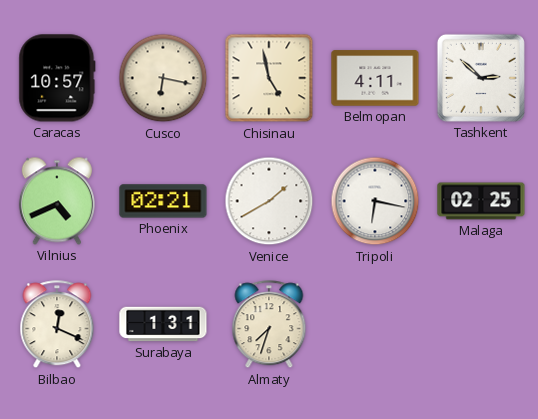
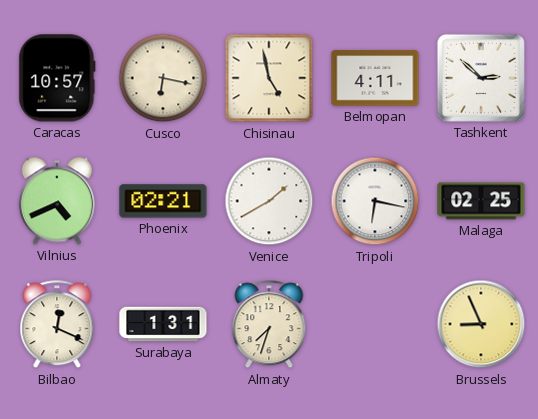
Brussels: none -> 8:56 (481, 324)
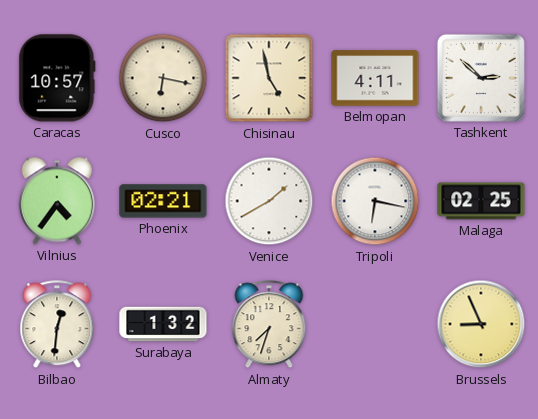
Vilnius: 4:41 -> 4:36 (57, 201)
Bilbao: 12:19 -> 12:31 (57, 325)
Surabaya: 1:31 -> 1:32 (163, 324)
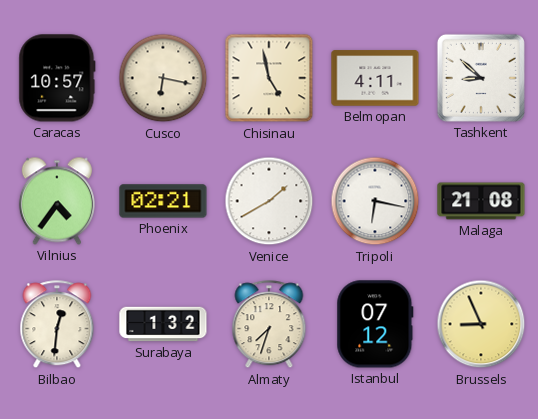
Tashkent: 2:52 -> 8:52 (481, 78)
Malaga: 02:25 -> 21:08 (481, 201)
Istanbul: none -> 07:12 (375, 324)
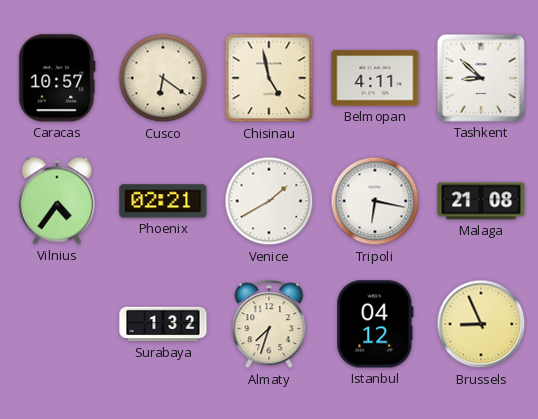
Cusco: 6:17 -> 6:21 (163, 78)
Bilbao: 12:31 -> none (57, 325)
Istanbul: 07:12 -> 04:12 (375, 324)
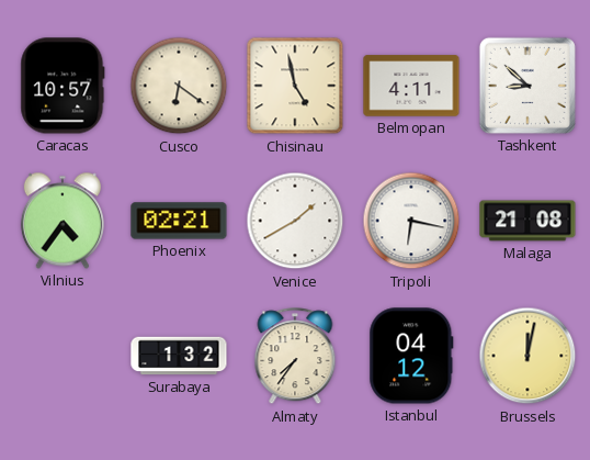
Almaty: 7:33 -> 7:36 (295, 357)
Brussels: 8:56 -> 12:02 (527, 356)
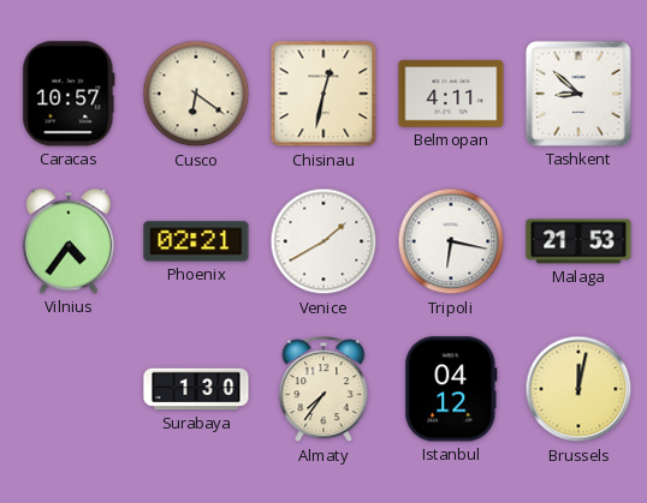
Chisinau: 4:58 -> 12:32 (323, 94)
Malaga: 21:08 -> 21:53 (578, 241)
Surabaya: 1:32 -> 1:30 (196, 389)
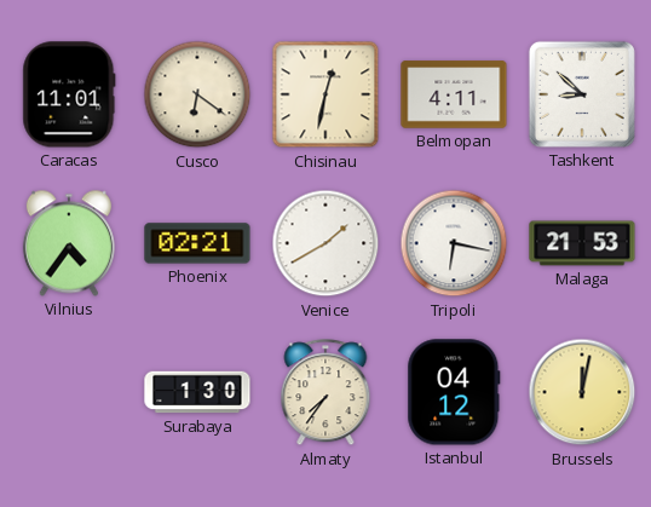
Caracas: 10:57 -> 11:01 (69, 94)
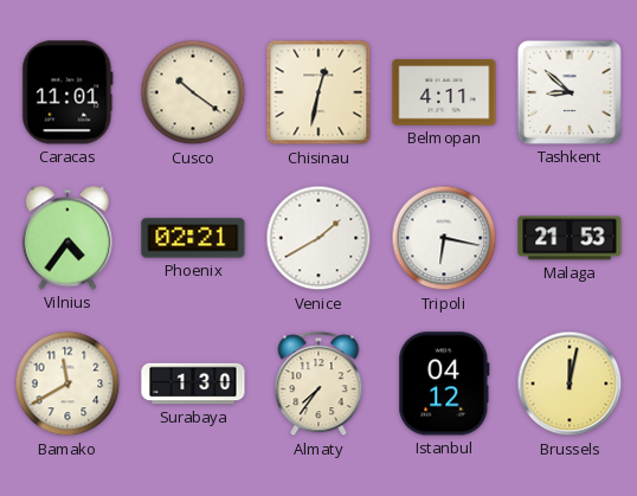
Cusco: 6:21 -> 10:21 (193, 92)
Bamako: none -> 11:40 (67, 384)
